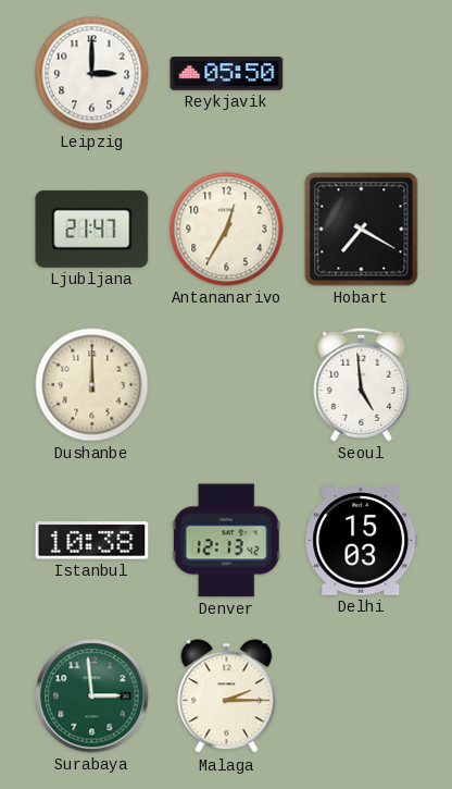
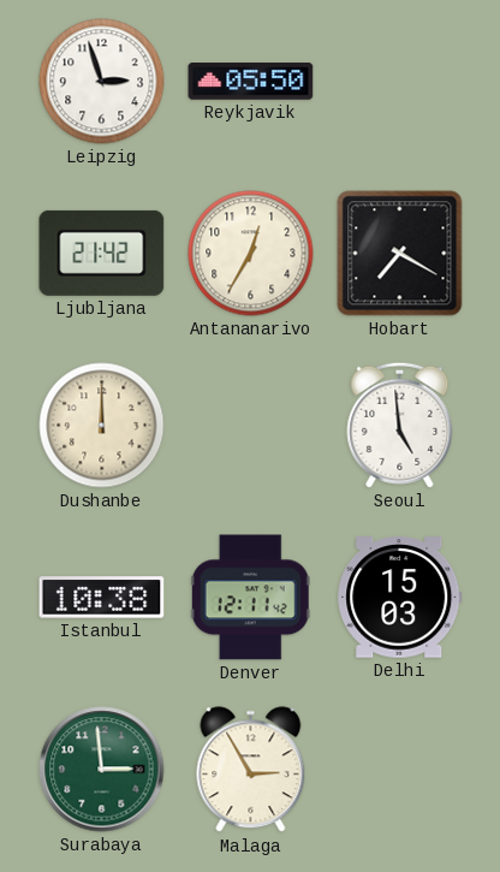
Leipzig: 3:00 -> 2:57 (102, 82)
Ljubljana: 21:47 -> 21:42 (102, 253)
Denver: 12:13 -> 12:11 (250, 598)
Malaga: 2:15 -> 2:55 (251, 770)
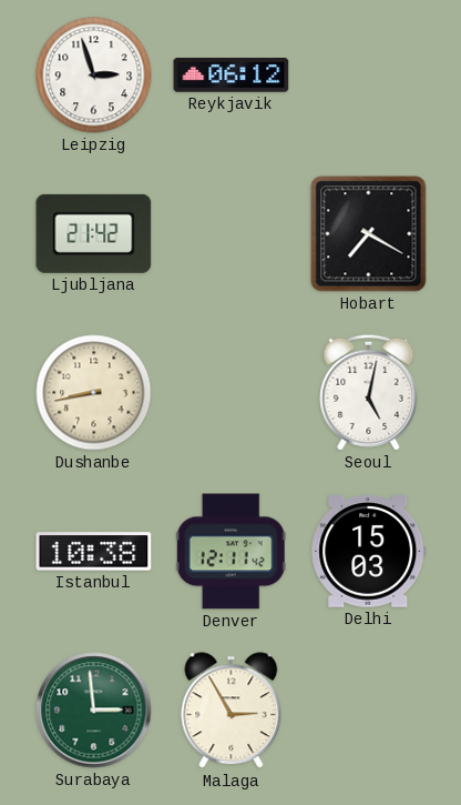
Reykjavik: 05:50 -> 06:12 (232, 76)
Antananarivo: 12:35 -> none (251, 254)
Dushanbe: 12:00 -> 8:43 (94, 393)
Seoul: 4:59 -> 5:02 (369, 392)
